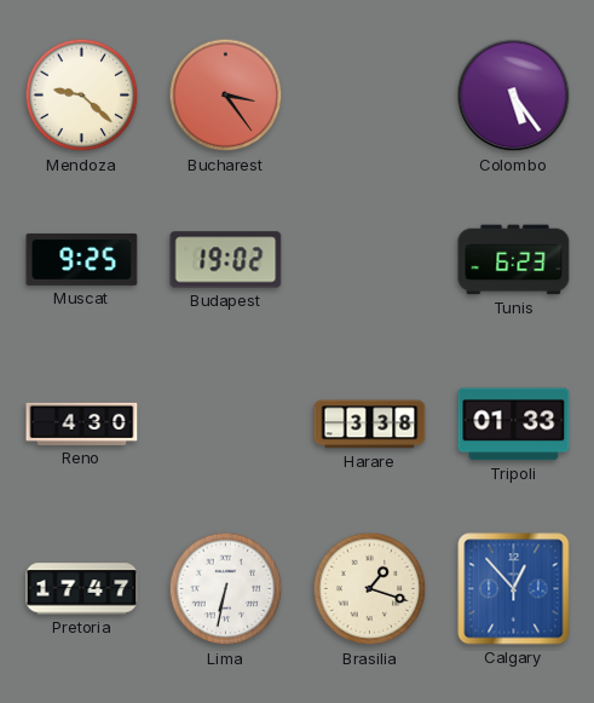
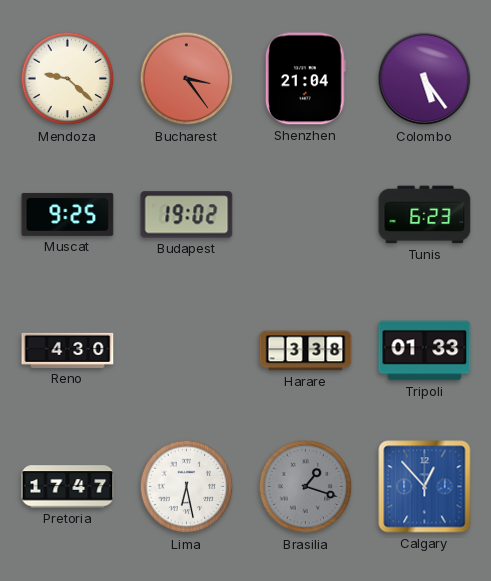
Shenzhen: none -> 21:04 (305, 79)
Lima: 6:32 -> 6:28 (187, 487)
Brasilia dial: cream -> grey (306, 487)
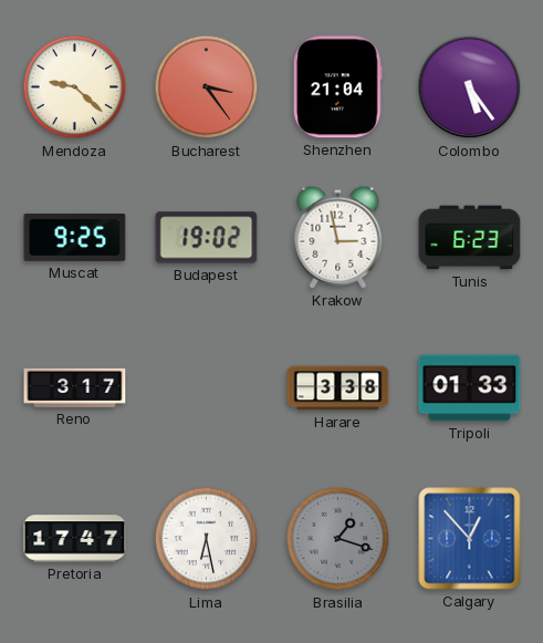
Krakow: none -> 2:58 (338, 237)
Reno: 4:30 -> 3:17 (75, 387)
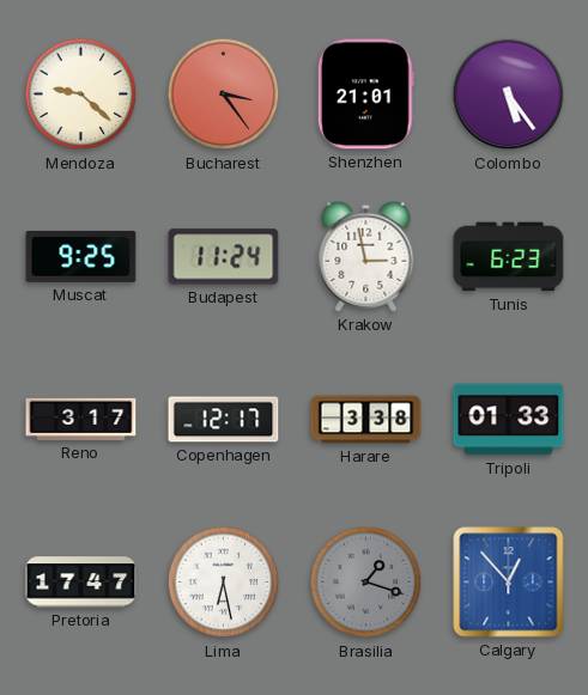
Shenzhen: 21:04 -> 21:01 (365, 95)
Budapest: 19:02 -> 11:24 (224, 257)
Copenhagen: none -> 12:17 (224, 420)
